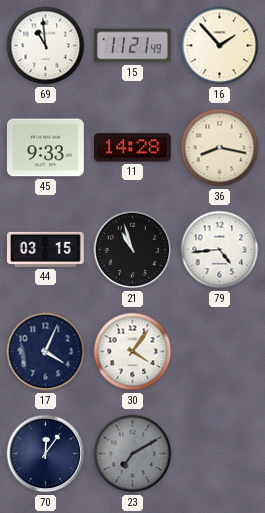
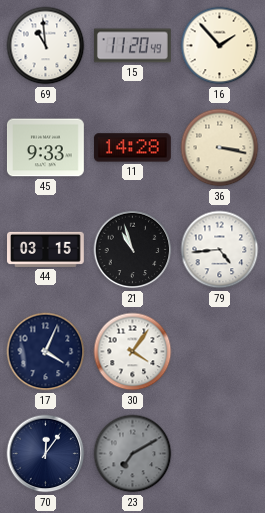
15: 11:21 -> 11:20 (132, 46)
36: 8:17 -> 3:17 (220, 148)
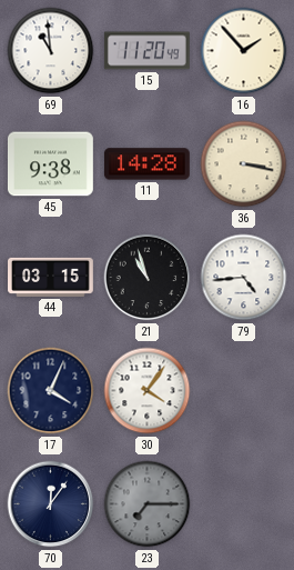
45: 9:33 -> 9:38 (50, 164)
23: 7:10 -> 7:15 (148, 504)
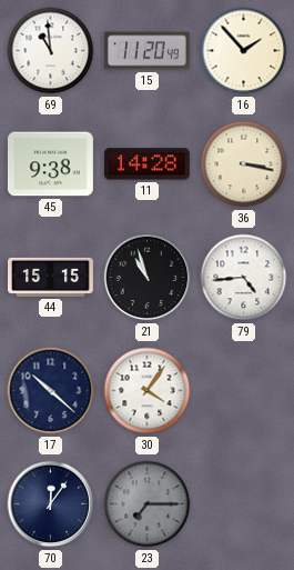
44: 03:15 -> 15:15 (51, 277)
17: 4:04 -> 10:22 (51, 391)
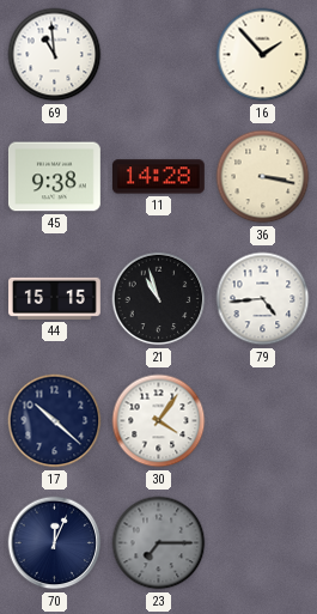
15: 11:20 -> none (146, 51)
70: 12:06 -> 12:04 (55, 543)
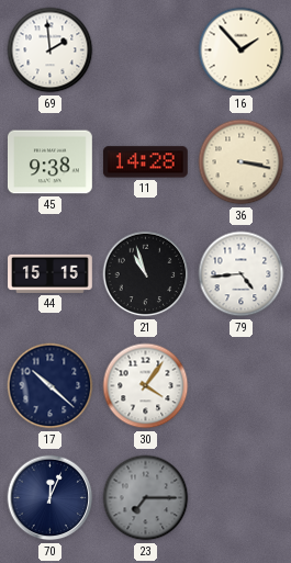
69: 10:59 -> 1:59 (51, 50)
